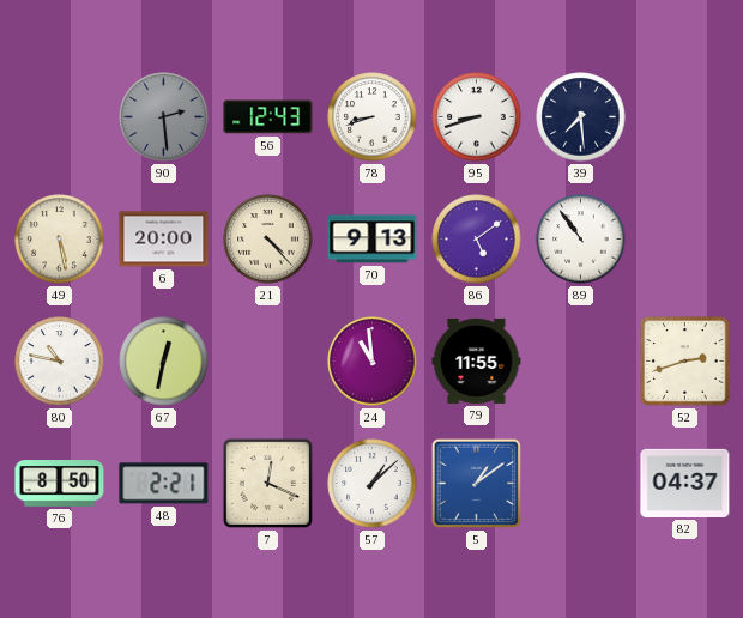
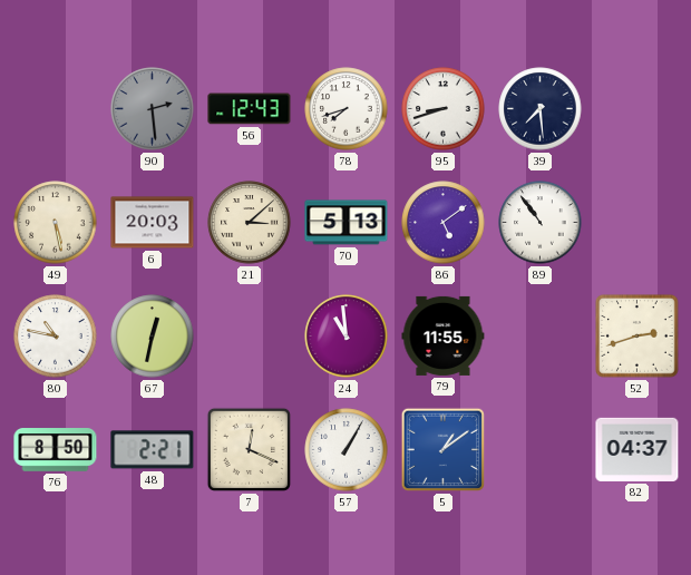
78: 8:42 -> 7:42 (347, 109)
6: 20:00 -> 20:03 (153, 223)
21: 4:23 -> 3:08 (250, 223)
70: 9:13 -> 5:13 (347, 223)
57: 1:08 -> 1:05 (347, 450)
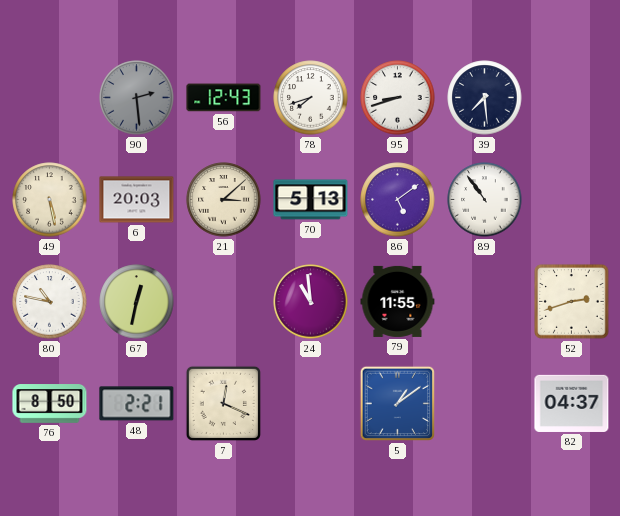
57: 1:05 -> none (347, 450)
